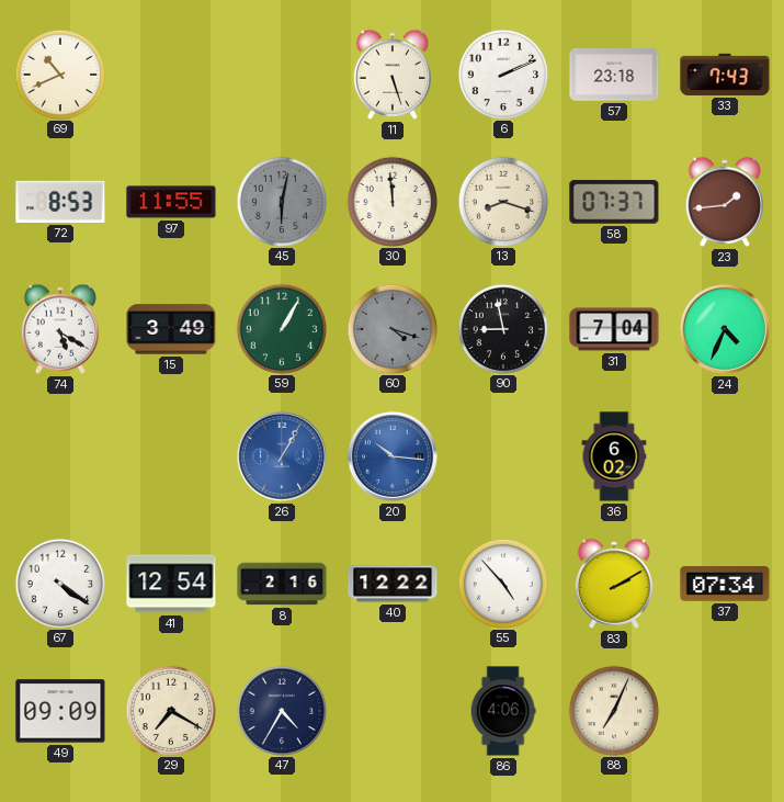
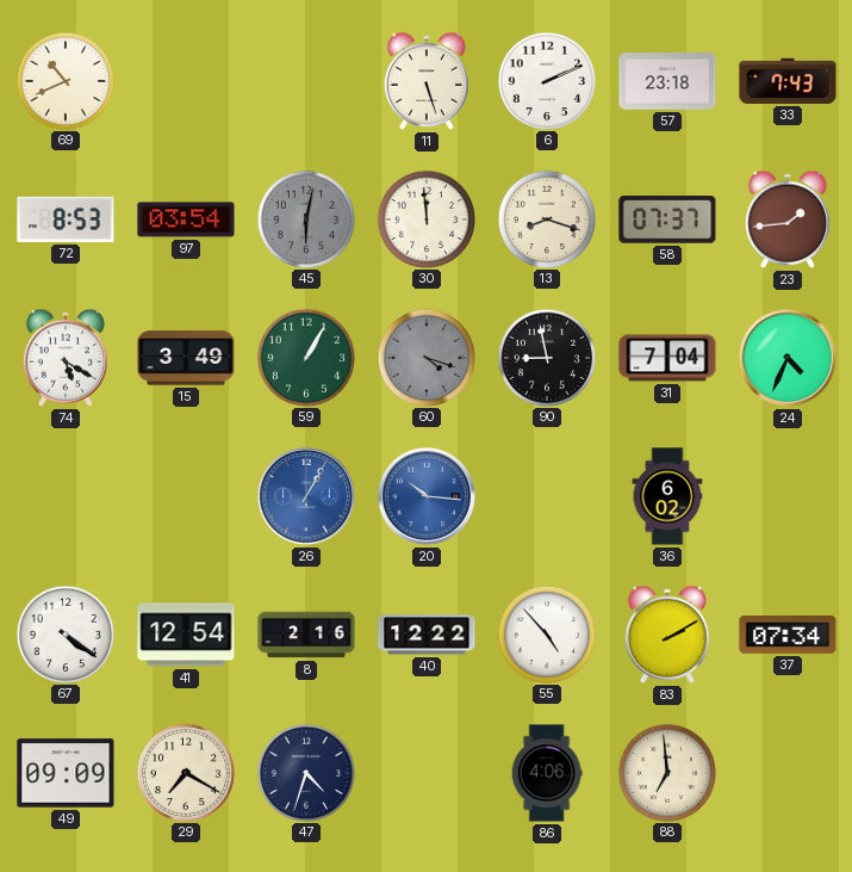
97: 11:55 -> 03:54 (186, 219)
47: 4:35 -> 4:33 (305, 772)
88: 7:04 -> 6:59 (666, 772)
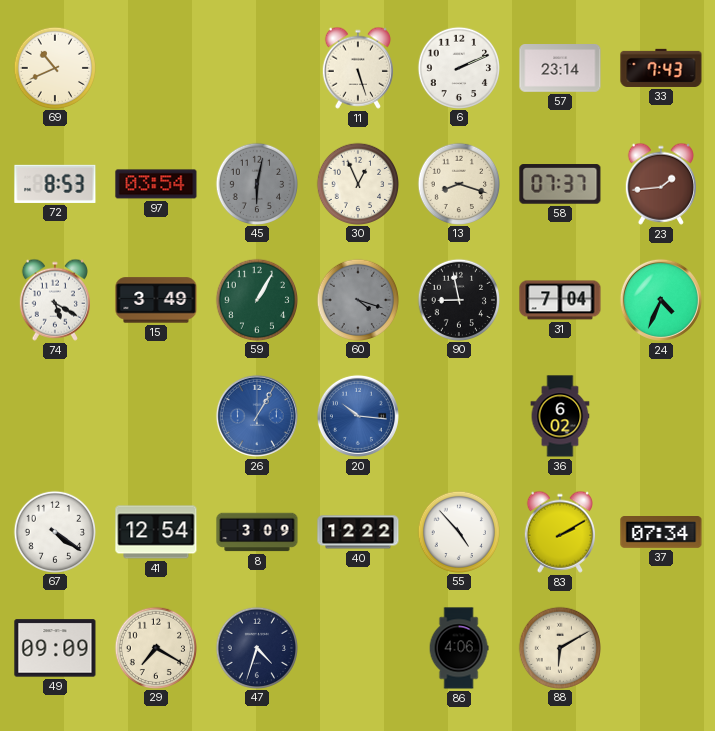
57: 23:18 -> 23:14 (560, 69)
30: 11:59 -> 12:56 (357, 183)
8: 2:16 -> 3:09 (257, 532)
88: 6:59 -> 6:10 (559, 647)
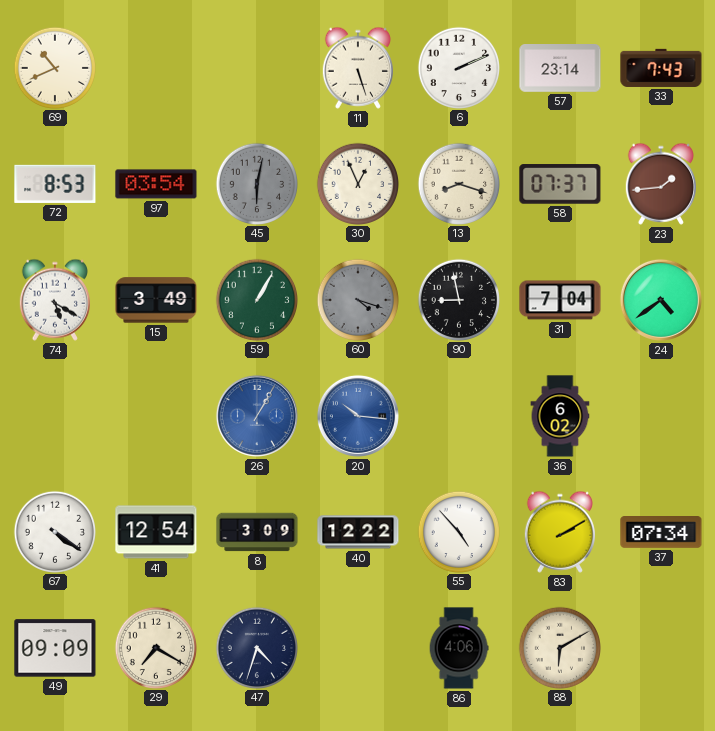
24: 4:34 -> 4:39 (661, 300)
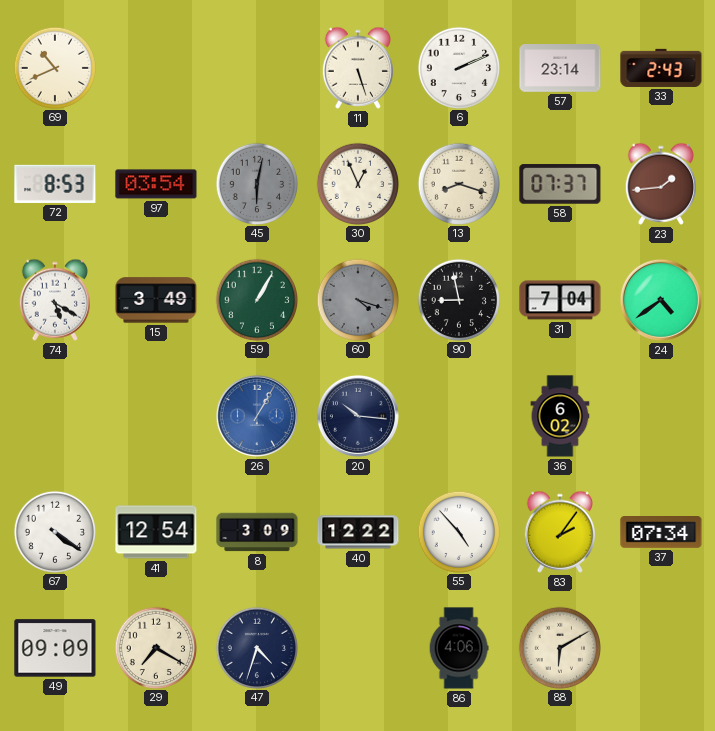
33: 7:43 -> 2:43 (661, 68)
20 dial: blue -> navy (358, 416)
83: 2:10 -> 2:06 (560, 532)
